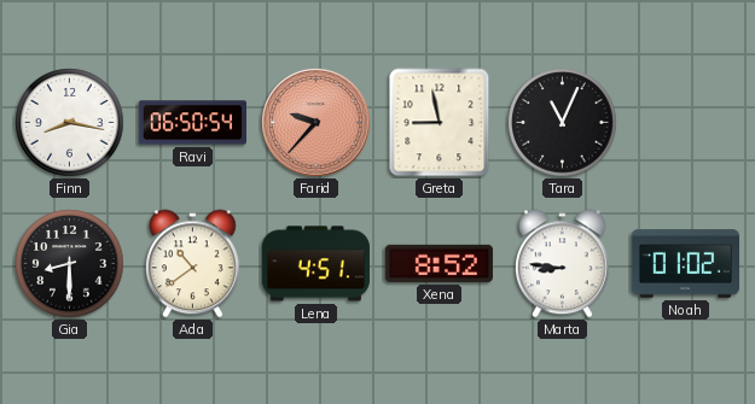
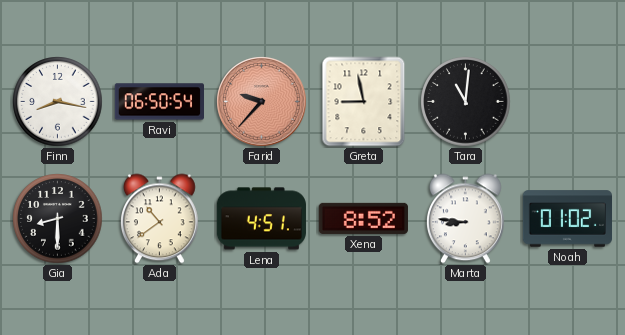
Tara: 11:04 -> 11:01 (466, 102)
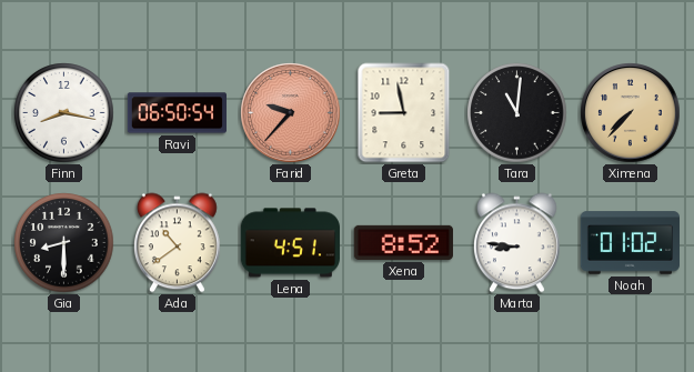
Ximena: none -> 7:37 (631, 113)
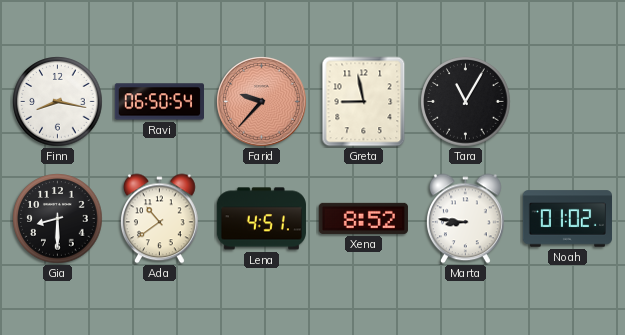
Tara: 11:01 -> 11:05 (466, 102)
Ximena: 7:37 -> none (631, 113)
